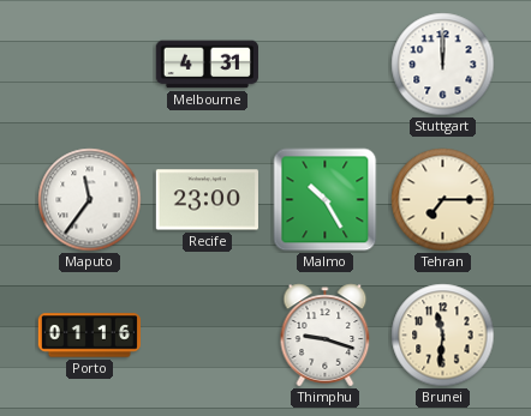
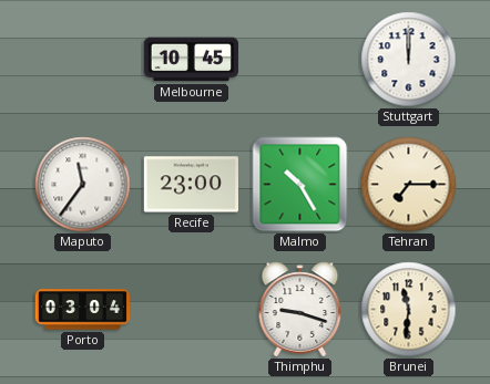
Melbourne: 4:31 -> 10:45 (191, 60)
Porto: 01:16 -> 03:04 (82, 310)
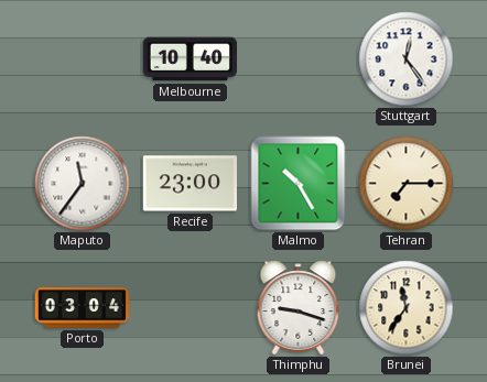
Melbourne: 10:45 -> 10:40 (190, 59)
Stuttgart: 12:00 -> 12:24 (407, 59)
Brunei: 11:31 -> 11:36 (407, 308)
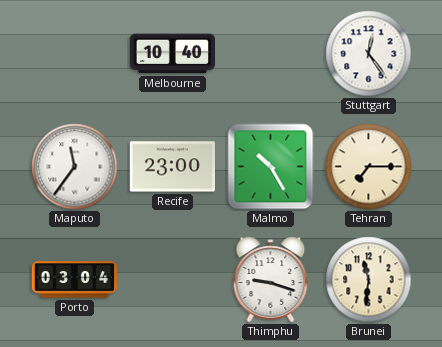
Brunei: 11:36 -> 11:31 (369, 280)
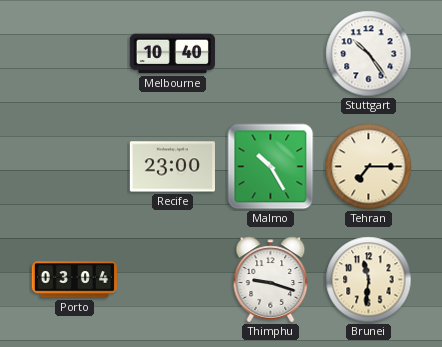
Stuttgart: 12:24 -> 10:24 (369, 54)
Maputo: 11:36 -> none (75, 167)
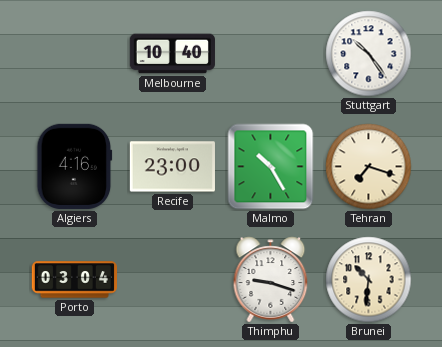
Algiers: none -> 4:16 (75, 166)
Tehran: 7:15 -> 7:18 (369, 167)
Brunei: 11:31 -> 10:31 (369, 280)
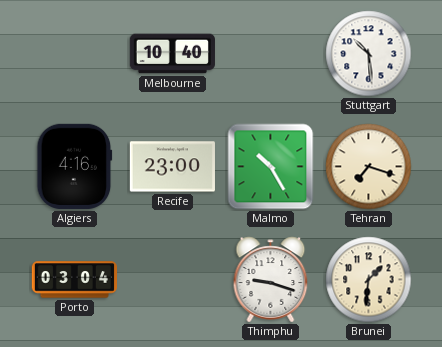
Stuttgart: 10:24 -> 10:29 (369, 54)
Brunei: 10:31 -> 1:31 (369, 280)
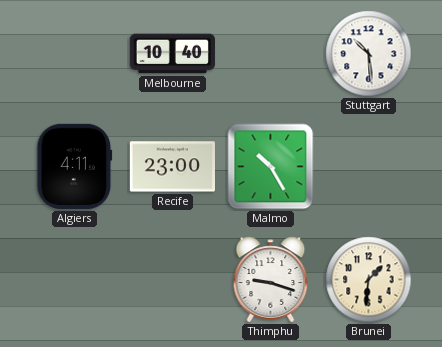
Algiers: 4:16 -> 4:11 (75, 166)
Tehran: 7:18 -> none (369, 167)
Porto: 03:04 -> none (74, 280)
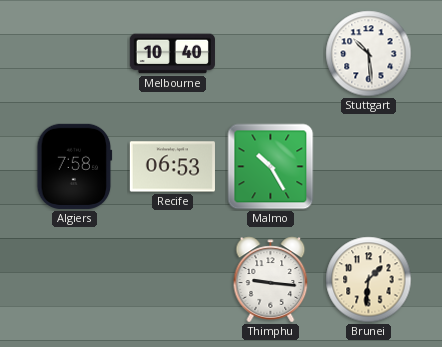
Algiers: 4:11 -> 7:58 (75, 166)
Recife: 23:00 -> 06:53 (172, 167)
Thimphu: 9:18 -> 9:16 (271, 280)
